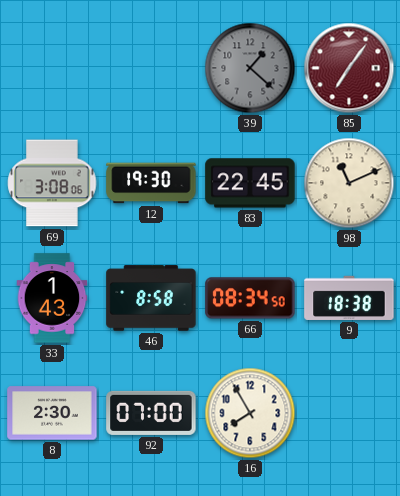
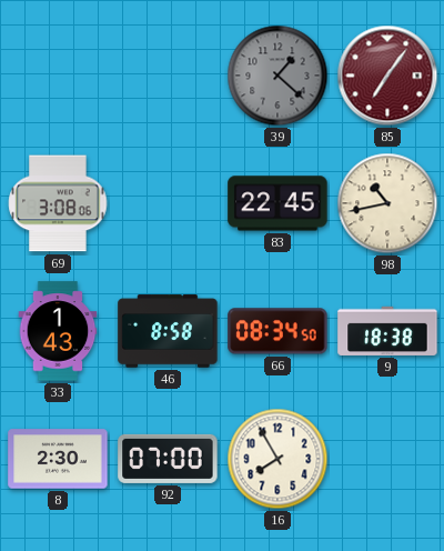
12: 19:30 -> none (151, 183)
98: 11:11 -> 10:43 (387, 203)
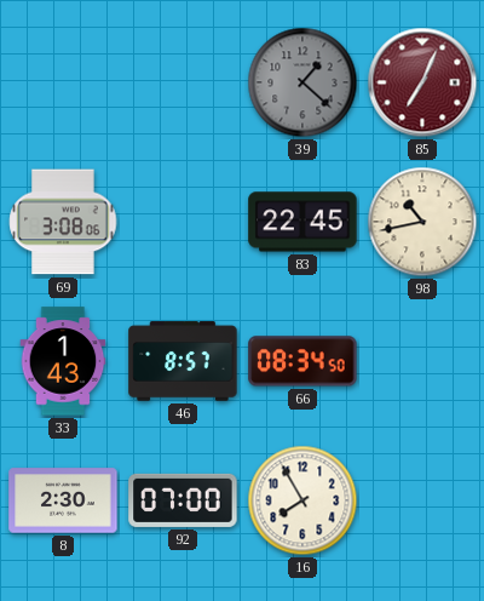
85: 7:06 -> 7:04 (422, 82)
46: 8:58 -> 8:57 (183, 361)
9: 18:38 -> none (387, 331)
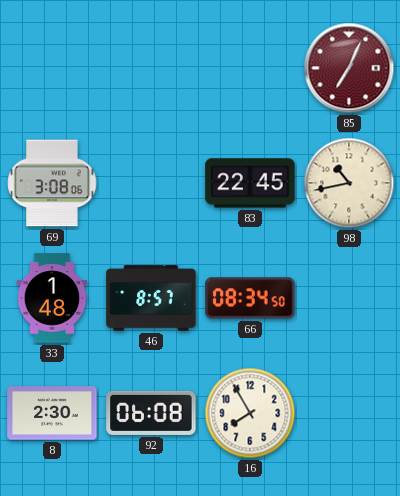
39: 1:22 -> none (302, 82)
33: 1:43 -> 1:48 (52, 298)
92: 07:00 -> 06:08 (151, 413)
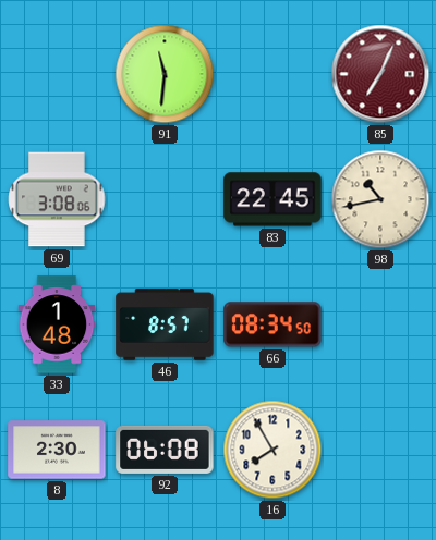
91: none -> 11:31 (165, 74)
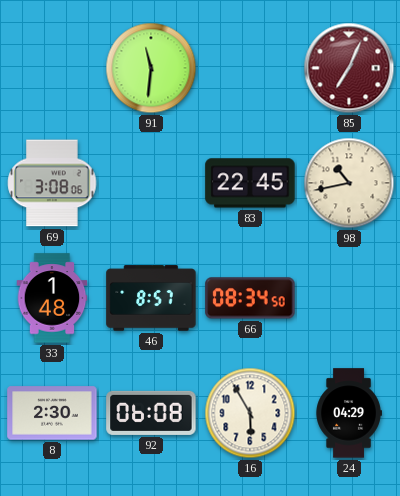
16: 7:55 -> 5:55 (250, 413)
24: none -> 04:29 (349, 413)
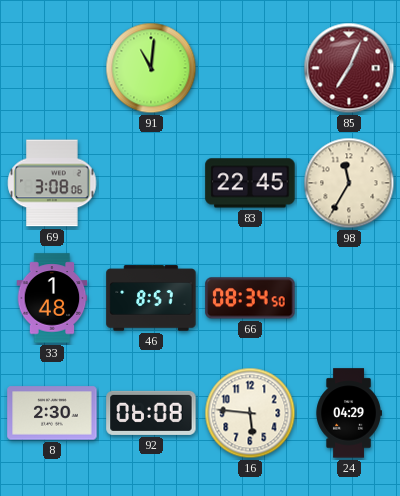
91: 11:31 -> 11:01 (151, 68)
98: 10:43 -> 11:35 (349, 183)
16: 5:55 -> 5:46 (250, 413)
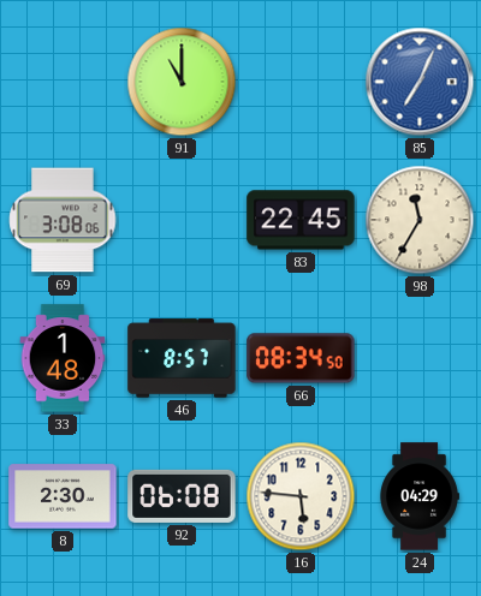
91: 11:01 -> 11:00 (182, 82)
85 dial: burgundy -> blue (420, 82)
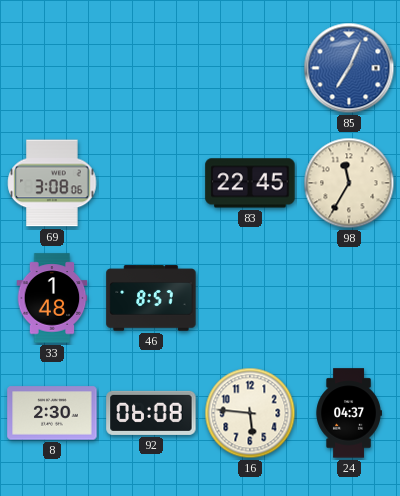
91: 11:00 -> none (182, 82)
66: 08:34 -> none (301, 358)
24: 04:29 -> 04:37 (349, 413)
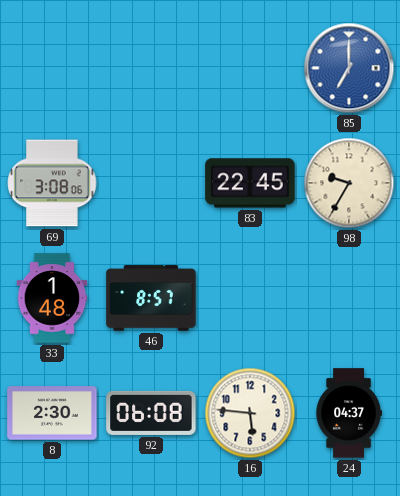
85: 7:04 -> 7:00 (349, 68)
98: 11:35 -> 9:35 (349, 183)
